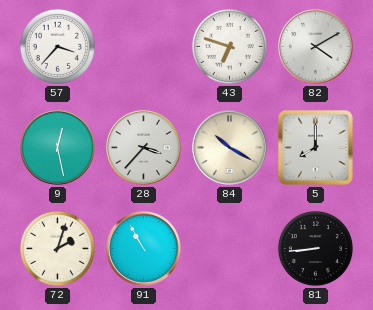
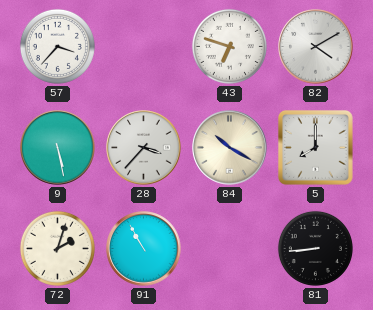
9: 12:28 -> 5:28 (58, 148)
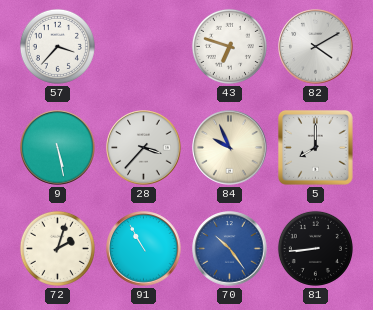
84: 10:20 -> 9:56 (230, 148)
70: none -> 10:24 (230, 249)
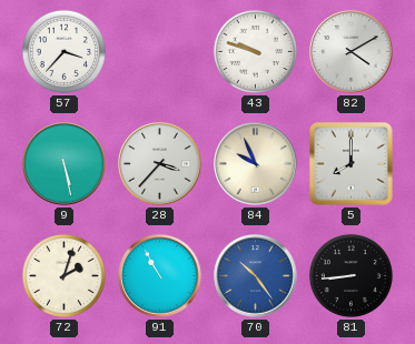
43: 6:48 -> 9:48 (255, 51)
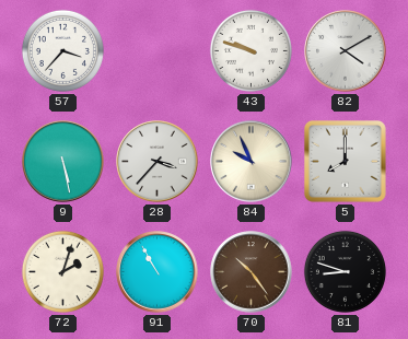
70 dial: blue -> brown (252, 272)
81: 8:44 -> 8:48 (345, 271)
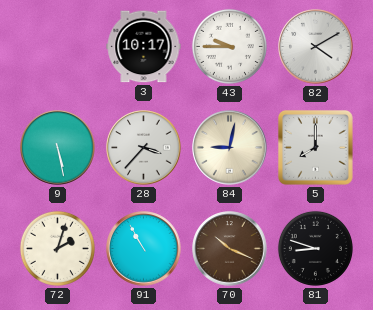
57: 3:37 -> none (62, 50)
3: none -> 10:17 (144, 47)
43: 9:48 -> 9:45 (229, 46)
84: 9:56 -> 9:02 (230, 148)
70: 10:24 -> 10:19 (230, 249)
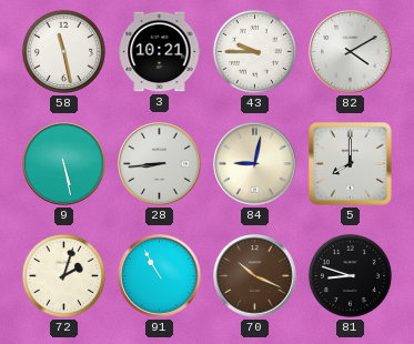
58: none -> 11:28 (63, 51)
3: 10:17 -> 10:21 (160, 52)
28: 3:37 -> 8:44 (160, 164)
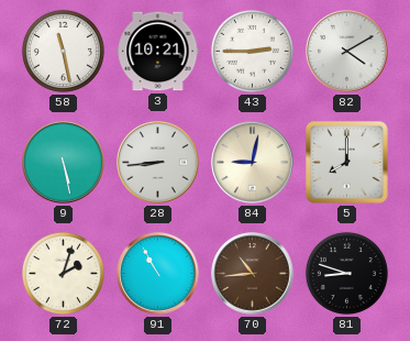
43: 9:45 -> 2:45 (252, 51)
70: 10:19 -> 10:44 (253, 274)
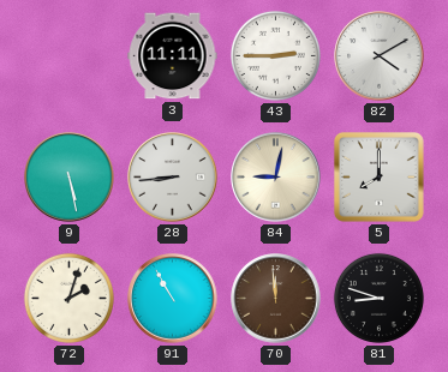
58: 11:28 -> none (63, 51)
3: 10:21 -> 11:11 (173, 56)
70: 10:44 -> 11:59 (276, 299)
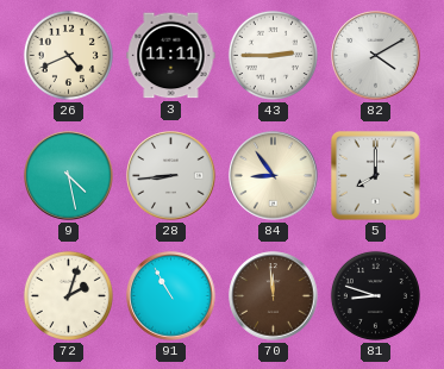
26: none -> 4:41 (68, 55)
9: 5:28 -> 4:28 (69, 176)
84: 9:02 -> 8:54 (274, 176)
